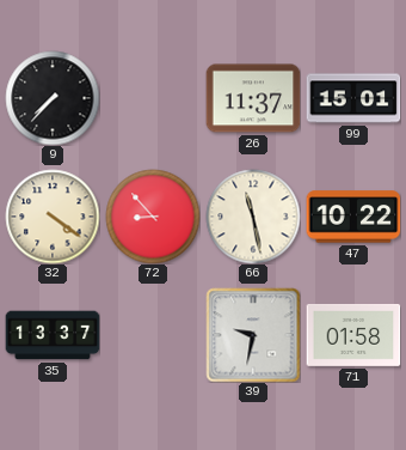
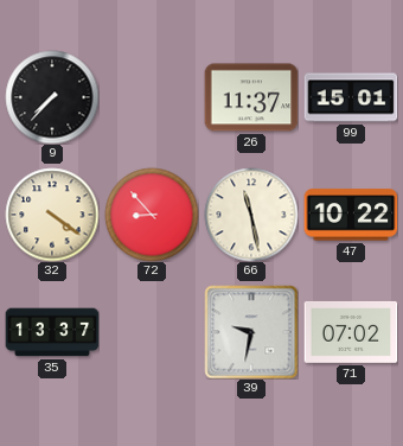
71: 01:58 -> 07:02 (351, 332)
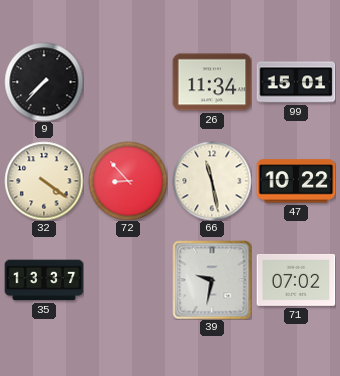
26: 11:37 -> 11:34 (212, 82)
